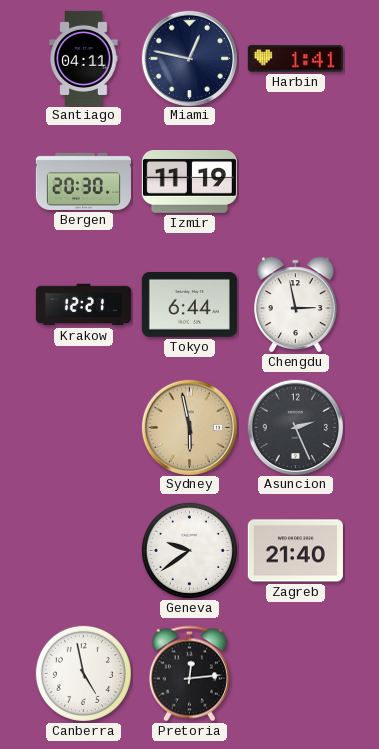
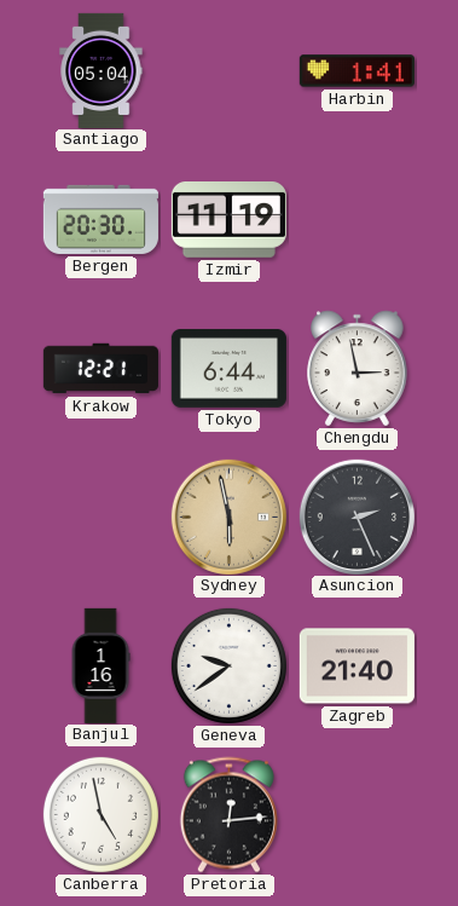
Santiago: 04:11 -> 05:04 (102, 70)
Miami: 12:47 -> none (189, 58)
Banjul: none -> 1:16 (100, 665)
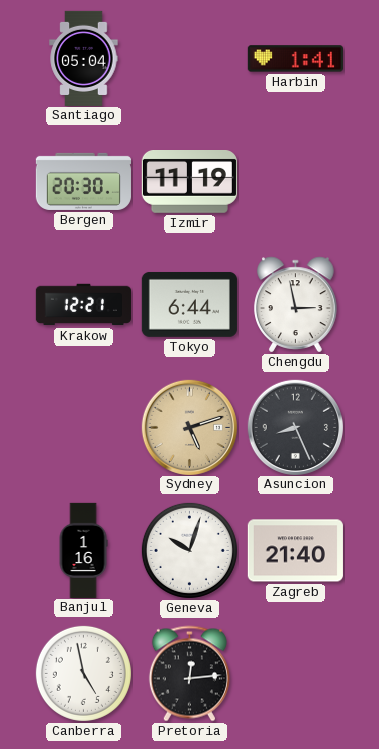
Sydney: 5:58 -> 5:12 (189, 427)
Asuncion: 2:26 -> 8:26 (295, 427)
Geneva: 9:39 -> 10:03 (189, 550)
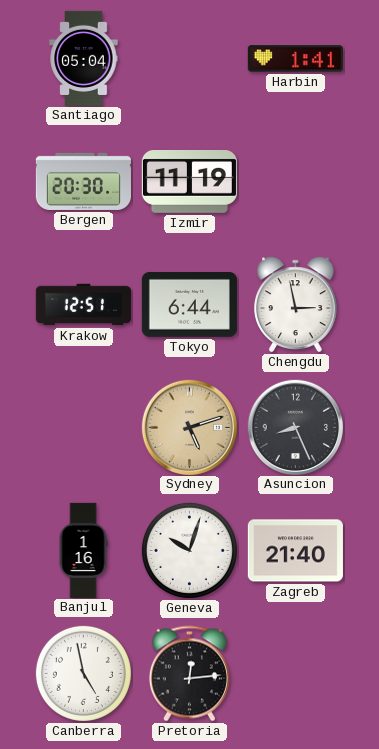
Krakow: 12:21 -> 12:51 (83, 305)
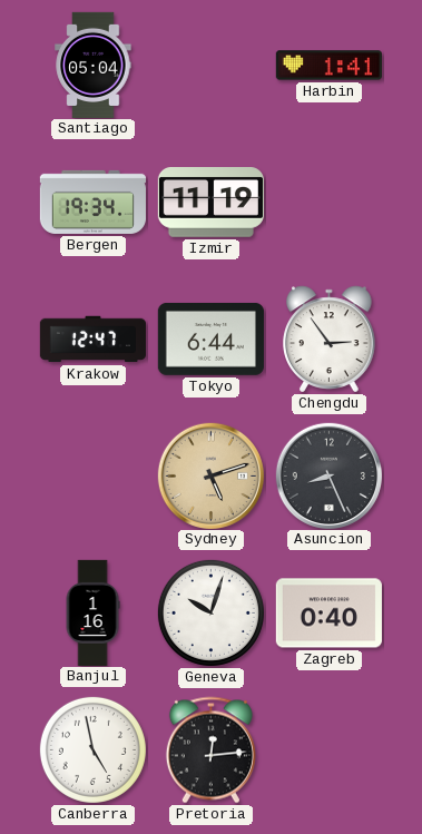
Bergen: 20:30 -> 19:34 (92, 202)
Krakow: 12:51 -> 12:47 (92, 340)
Chengdu: 2:58 -> 2:54 (330, 340)
Zagreb: 21:40 -> 0:40 (328, 614)
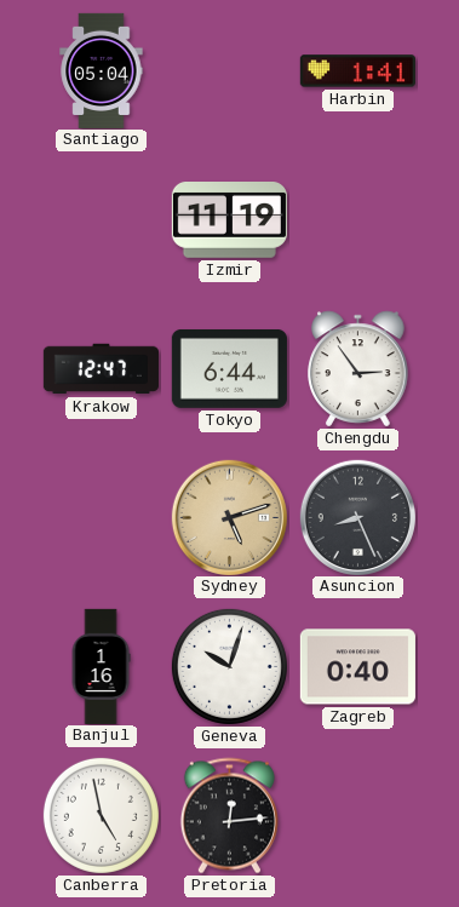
Bergen: 19:34 -> none (92, 202)
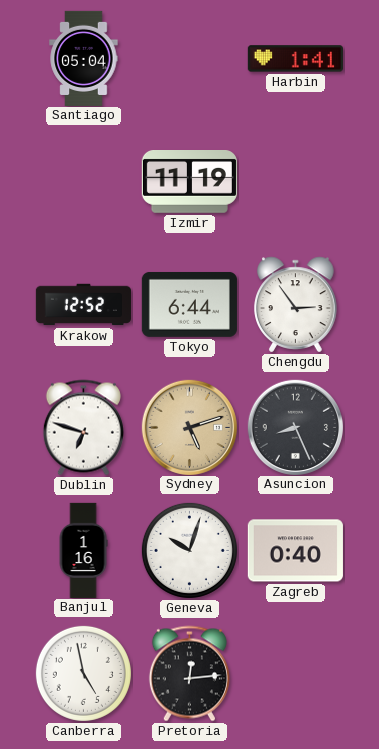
Krakow: 12:47 -> 12:52 (83, 305)
Dublin: none -> 6:48 (83, 428)
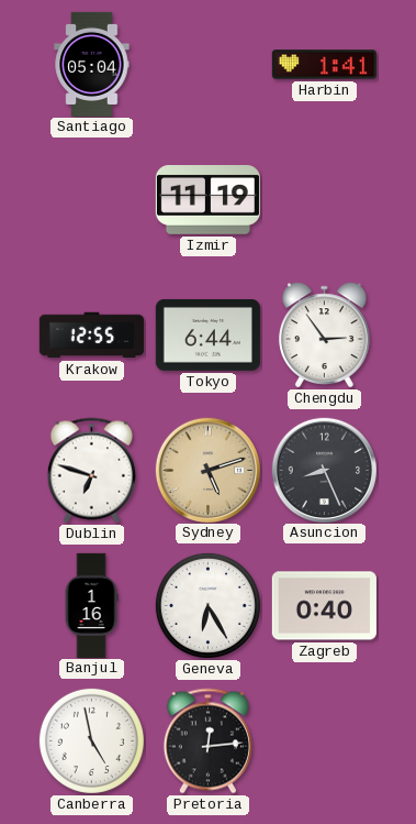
Krakow: 12:52 -> 12:55 (91, 336)
Geneva: 10:03 -> 6:25 (207, 605)
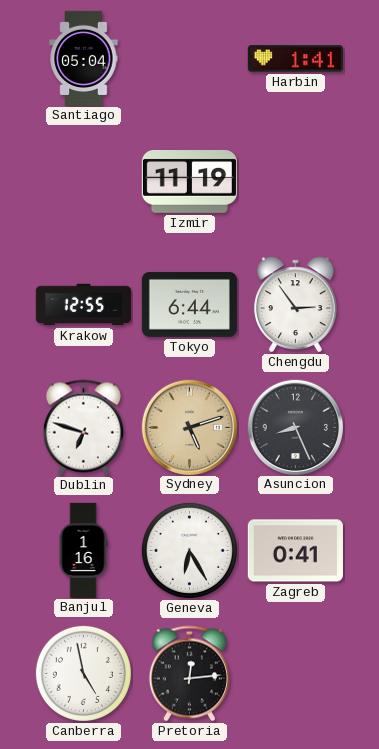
Zagreb: 0:40 -> 0:41 (295, 551)
